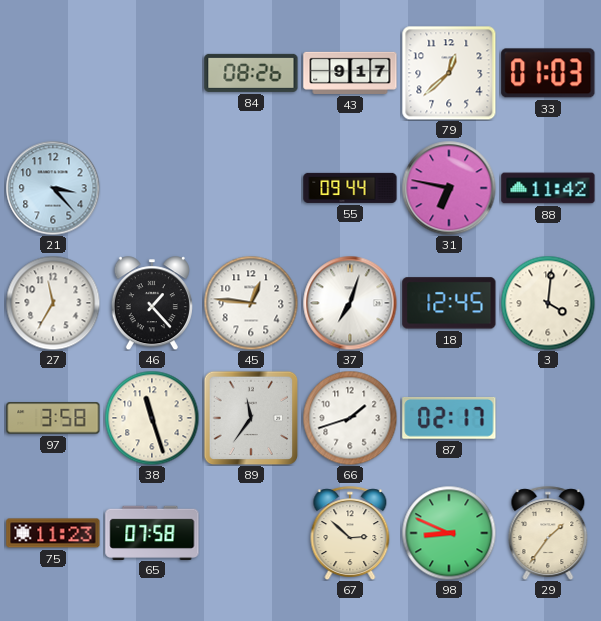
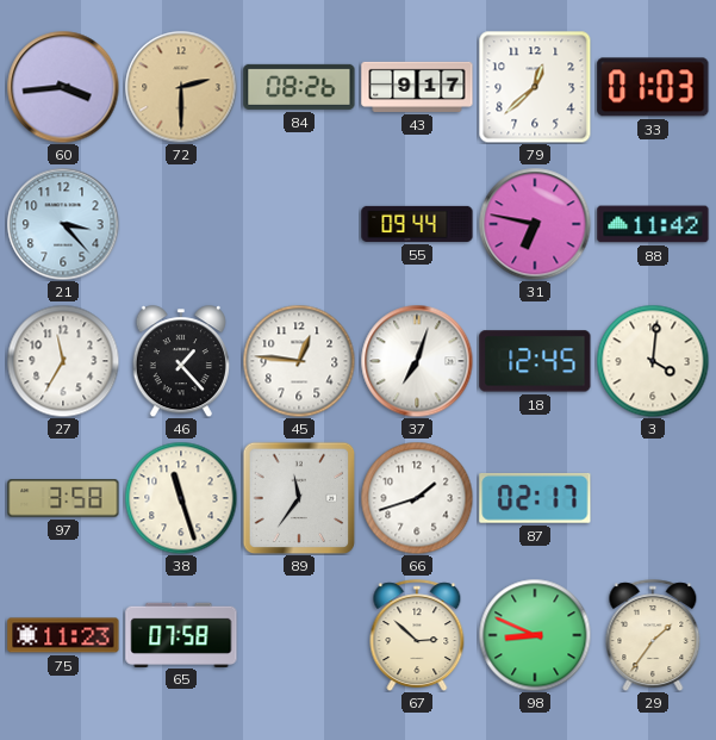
60: none -> 3:44 (63, 87)
72: none -> 2:30 (181, 87)
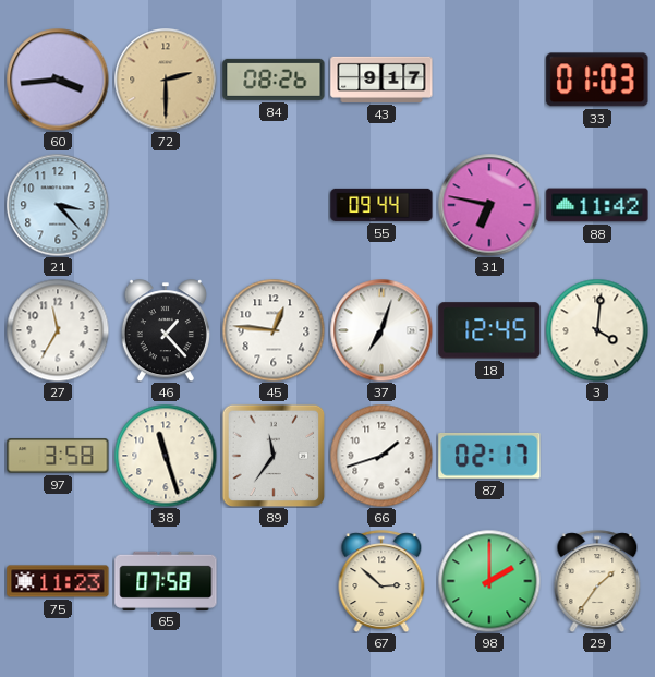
79: 12:38 -> none (535, 87)
98: 8:49 -> 2:00 (489, 581)
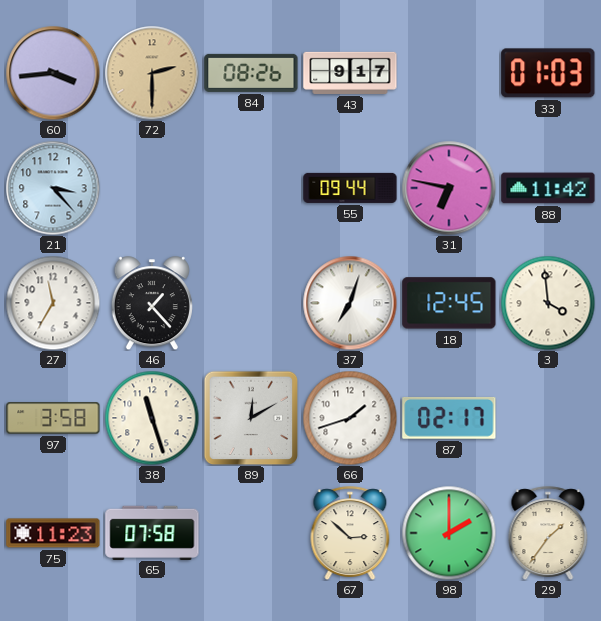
45: 12:46 -> none (274, 330)
3: 4:01 -> 3:59 (548, 303)
89: 11:36 -> 12:10 (251, 418)
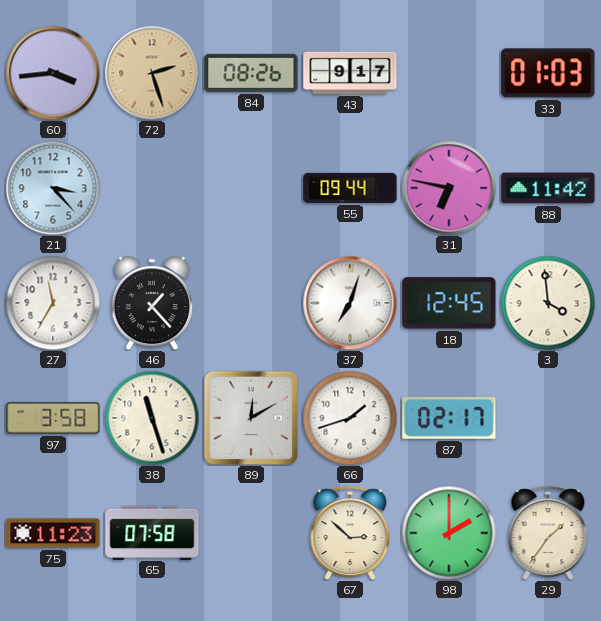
72: 2:30 -> 2:27 (152, 73)
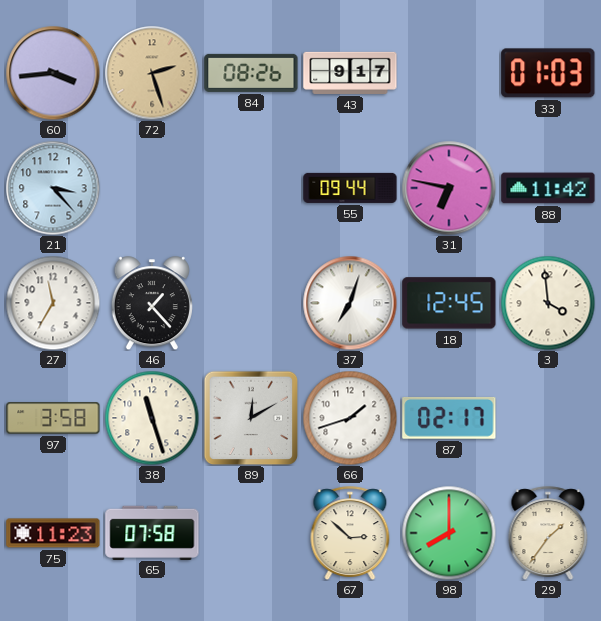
98: 2:00 -> 8:00 (449, 533)
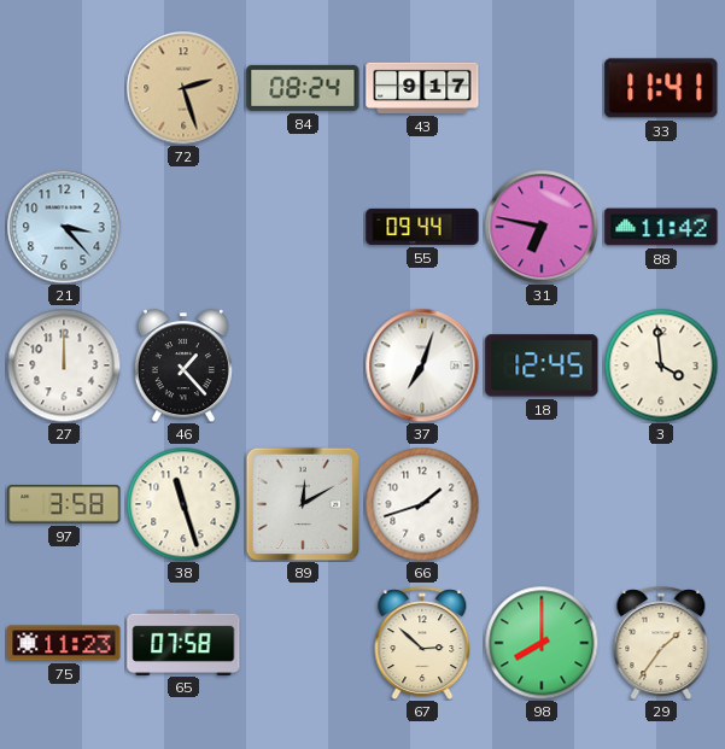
60: 3:44 -> none (53, 73)
84: 08:26 -> 08:24 (303, 88)
33: 01:03 -> 11:41 (661, 88)
27: 11:35 -> 12:00 (64, 365)
87: 02:17 -> none (449, 418)
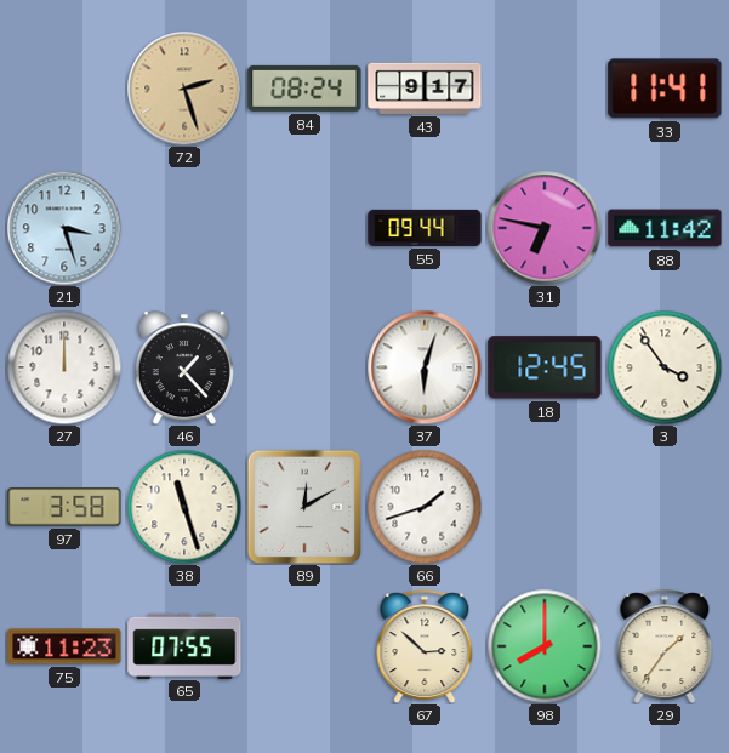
21: 3:23 -> 3:27 (64, 228)
37: 7:03 -> 6:03 (425, 367)
3: 3:59 -> 3:54 (665, 367)
65: 07:58 -> 07:55 (184, 645)
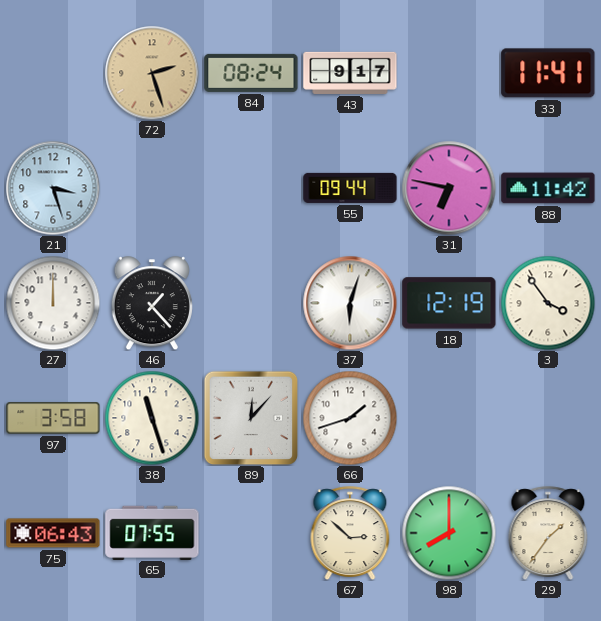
18: 12:45 -> 12:19 (449, 303)
89: 12:10 -> 12:07 (251, 418)
75: 11:23 -> 06:43 (53, 533)
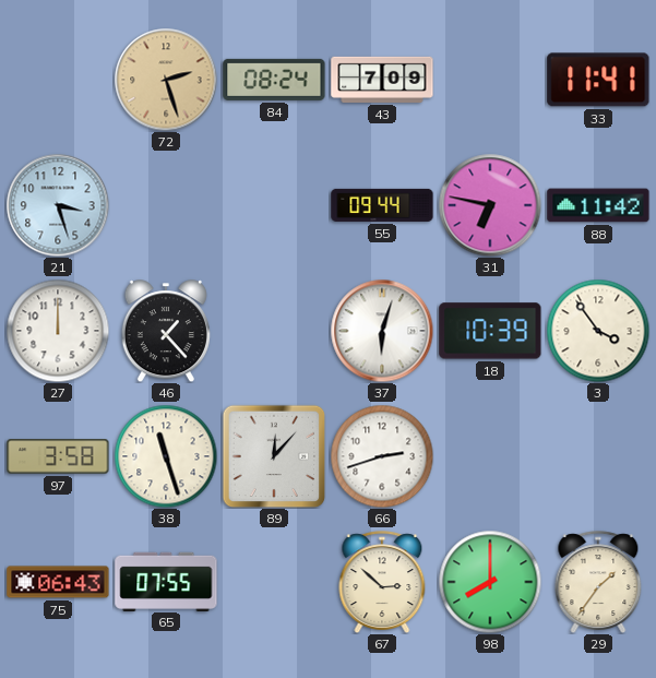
43: 9:17 -> 7:09 (382, 80)
18: 12:19 -> 10:39 (490, 331)
66: 1:42 -> 2:42 (382, 456)
